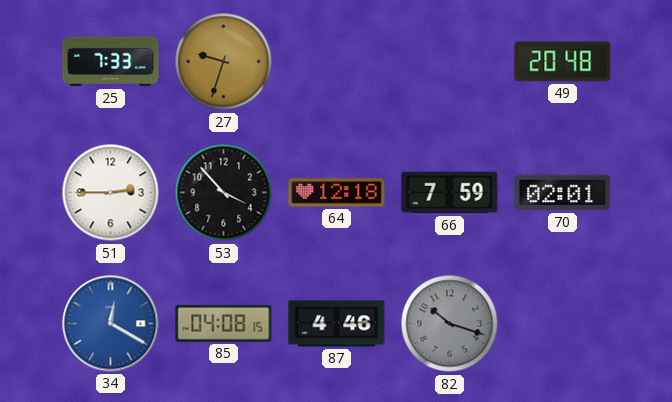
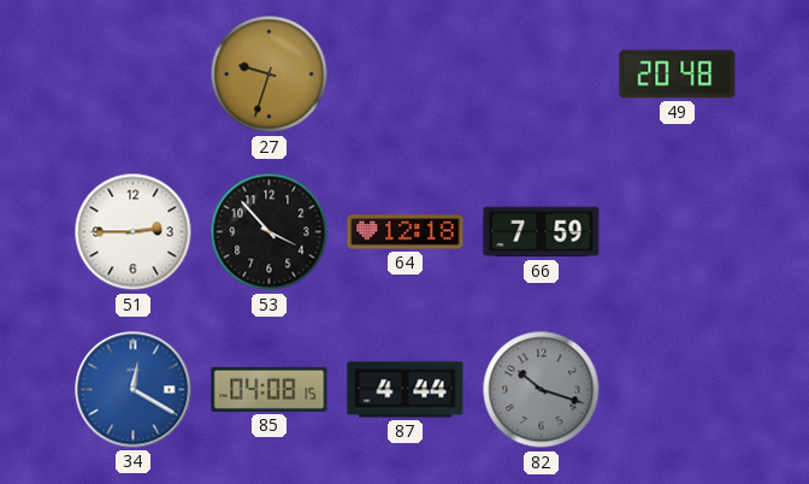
25: 7:33 -> none (111, 62)
70: 02:01 -> none (563, 193)
87: 4:46 -> 4:44 (406, 390)
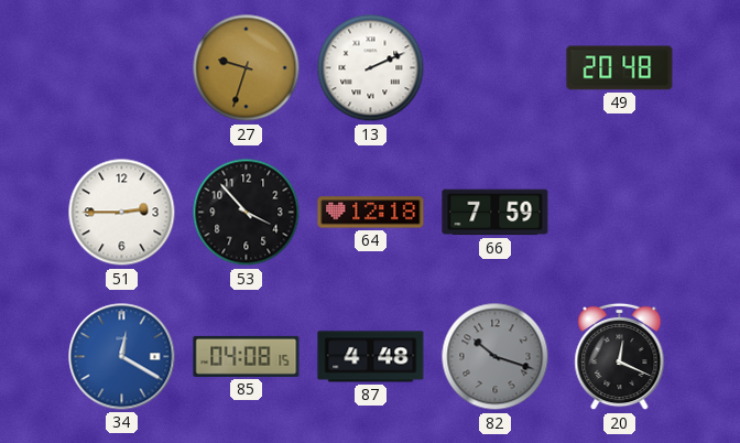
13: none -> 2:11 (371, 68)
87: 4:44 -> 4:48 (371, 357)
20: none -> 12:19 (620, 357)
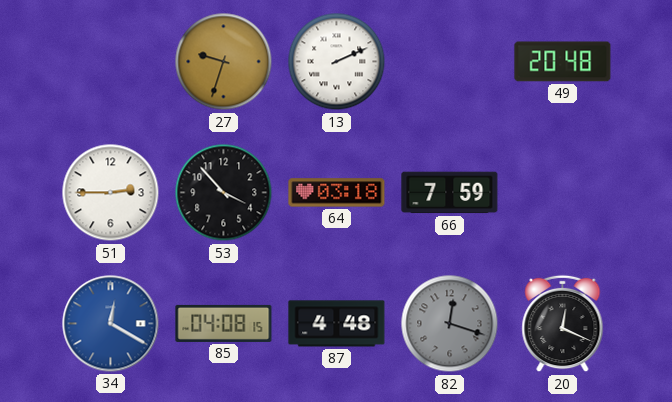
64: 12:18 -> 03:18 (337, 193)
82: 10:18 -> 12:18 (450, 324)
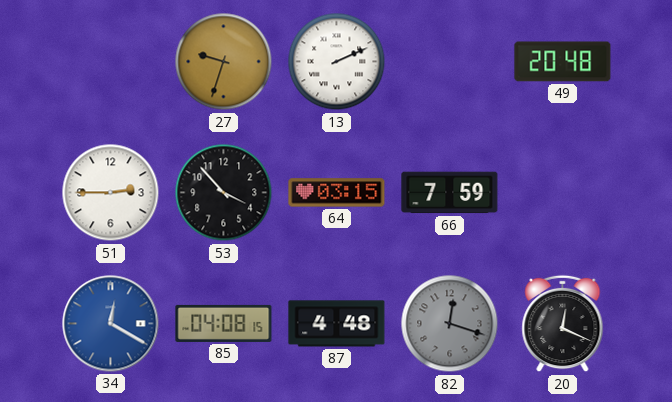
64: 03:18 -> 03:15 (337, 193)
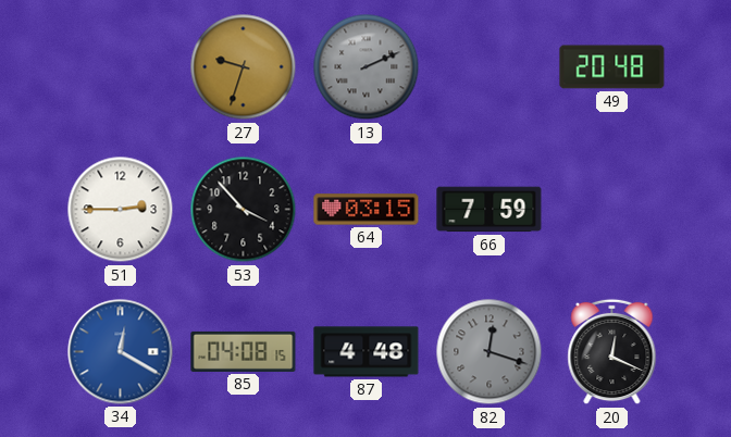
13 dial: white -> grey (367, 67)
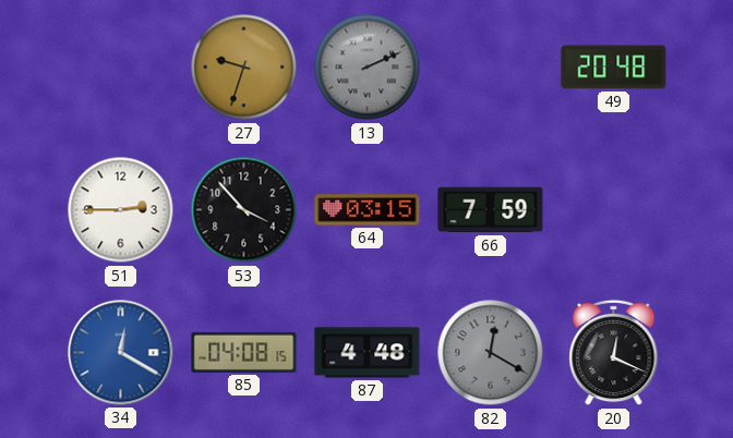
82: 12:18 -> 12:20 (491, 353)
